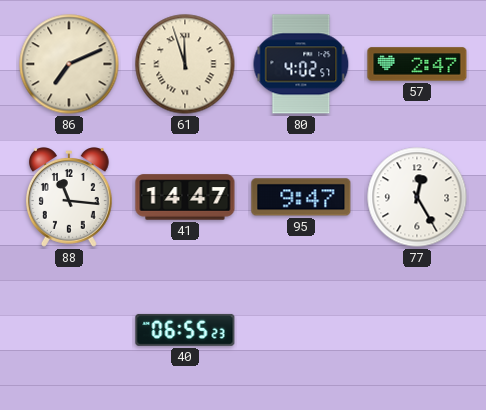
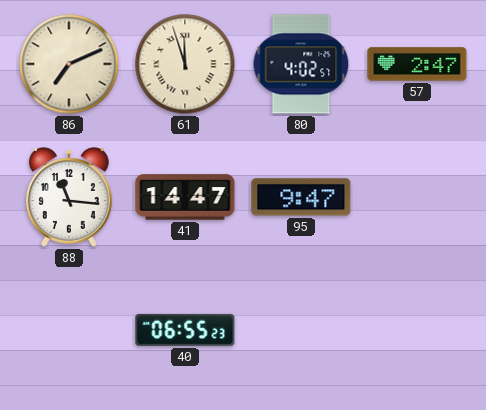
77: 12:25 -> none (417, 197)
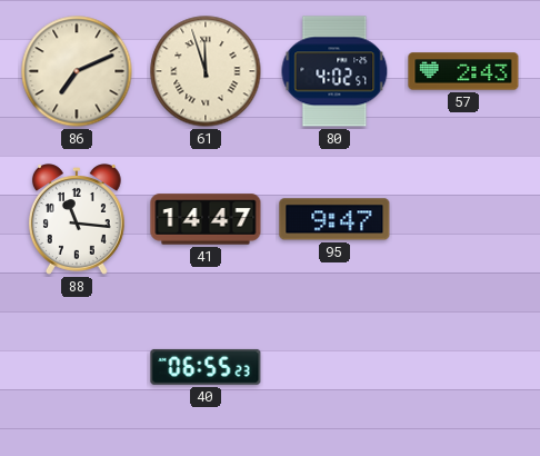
57: 2:47 -> 2:43 (463, 71)
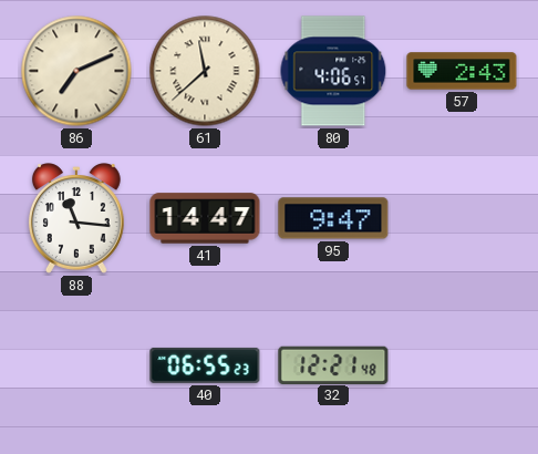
61: 11:57 -> 11:38 (205, 71)
80: 4:02 -> 4:06 (333, 71)
32: none -> 12:21 (333, 364)
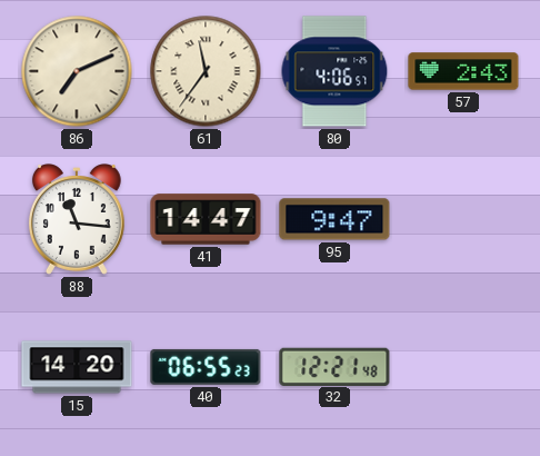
61: 11:38 -> 11:36 (206, 71)
15: none -> 14:20 (77, 367)
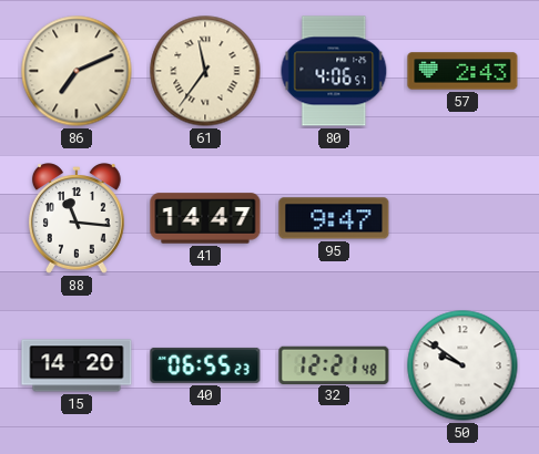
50: none -> 9:51 (462, 365)
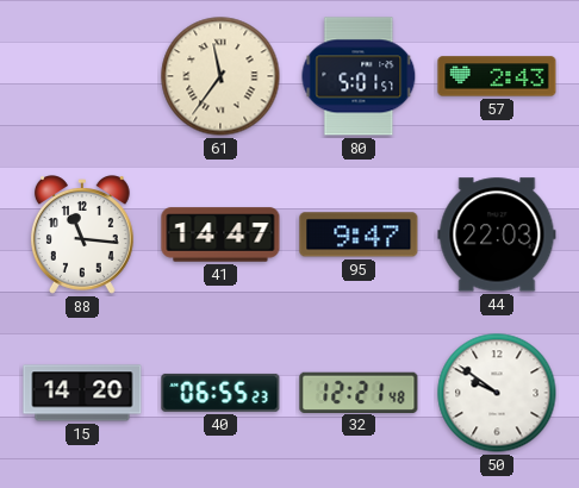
86: 7:11 -> none (77, 71)
80: 4:06 -> 5:01 (359, 76)
44: none -> 22:03 (497, 234)
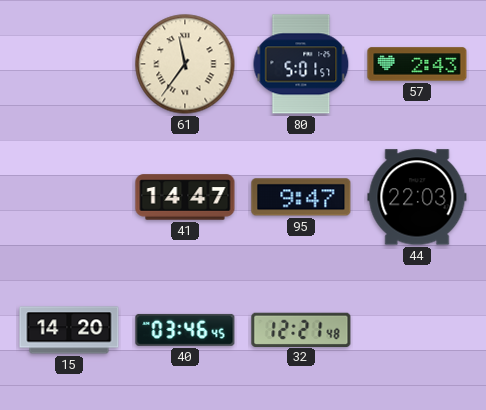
88: 11:16 -> none (82, 234)
40: 06:55 -> 03:46 (185, 330)
50: 9:51 -> none (497, 393)
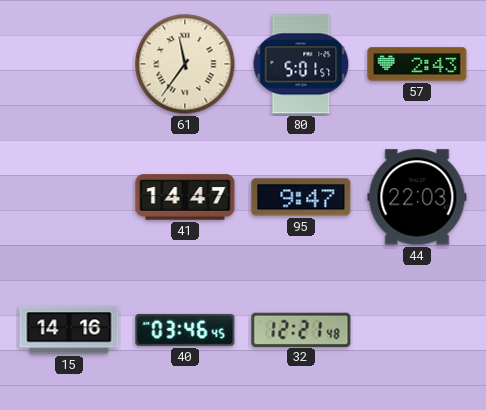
15: 14:20 -> 14:16 (69, 330)
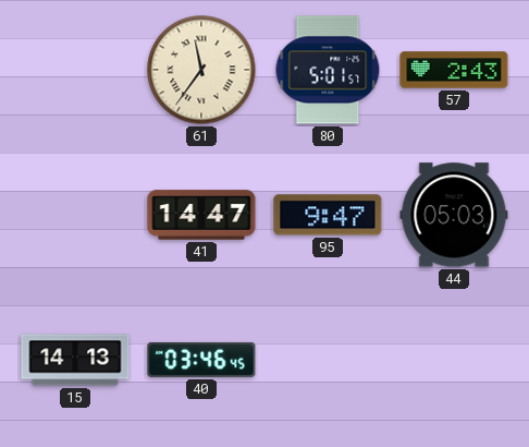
44: 22:03 -> 05:03 (454, 215)
15: 14:16 -> 14:13 (75, 360)
32: 12:21 -> none (301, 329)
